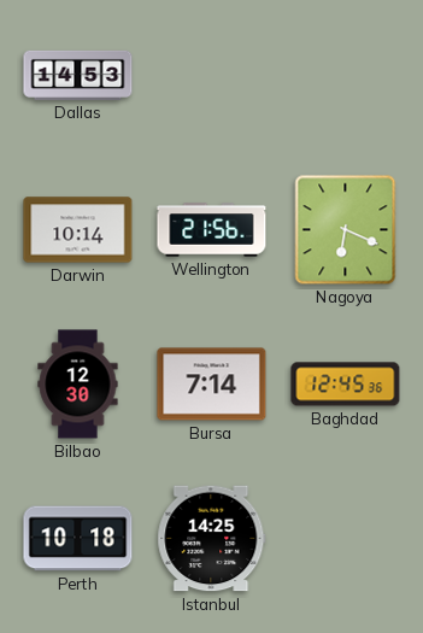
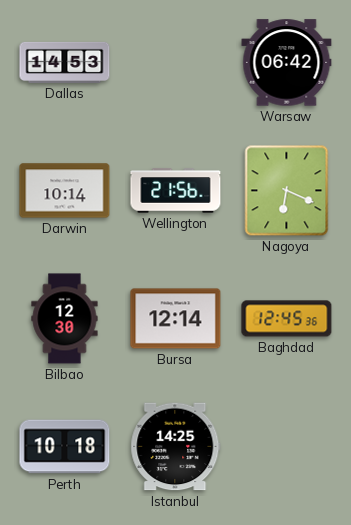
Warsaw: none -> 06:42 (287, 63)
Bursa: 7:14 -> 12:14 (176, 319)
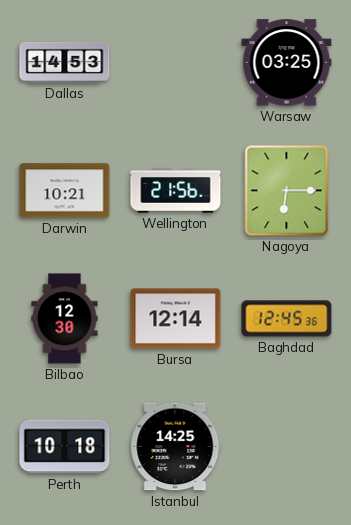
Warsaw: 06:42 -> 03:25 (287, 63)
Darwin: 10:14 -> 10:21 (65, 191)
Nagoya: 6:19 -> 6:15 (287, 191)
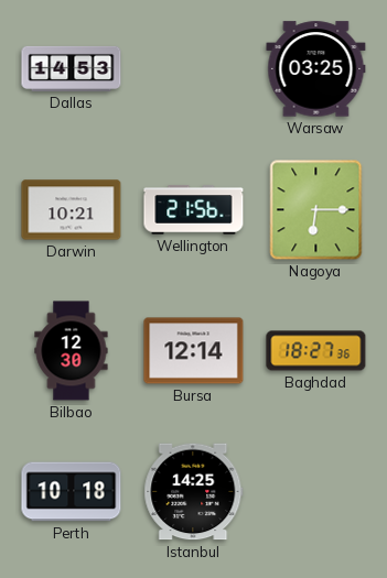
Baghdad: 12:45 -> 18:27 (316, 351)
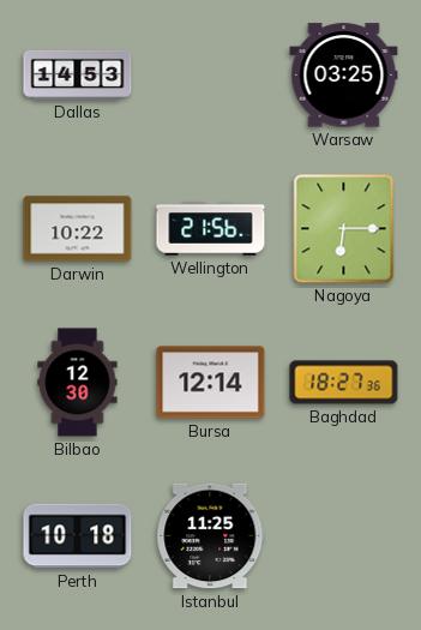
Darwin: 10:21 -> 10:22 (78, 229)
Istanbul: 14:25 -> 11:25 (211, 536)
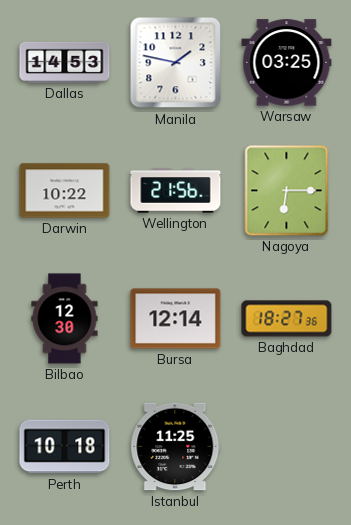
Manila: none -> 1:47 (176, 63)
